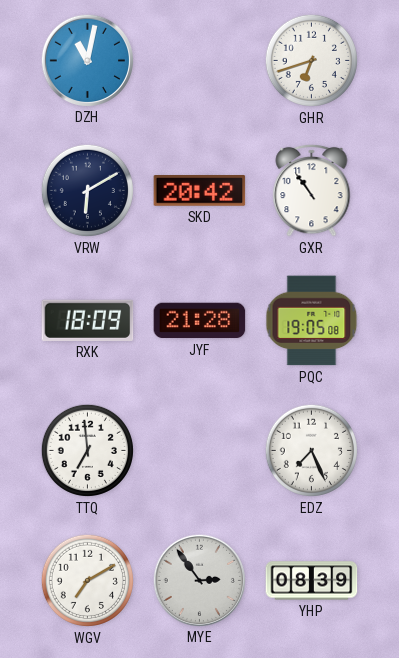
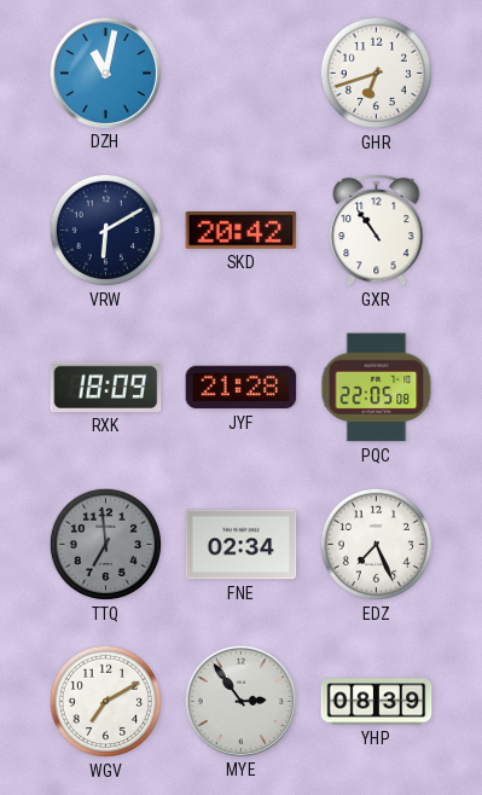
PQC: 19:05 -> 22:05 (377, 388)
TTQ dial: white -> grey (105, 544)
FNE: none -> 02:34 (242, 545)
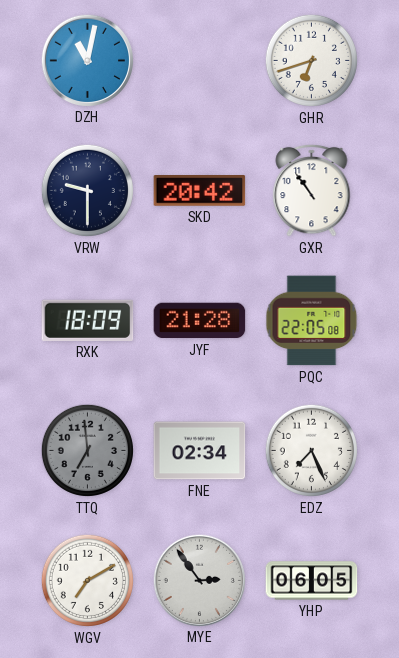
VRW: 6:10 -> 9:30 (87, 190)
YHP: 08:39 -> 06:05 (312, 581)
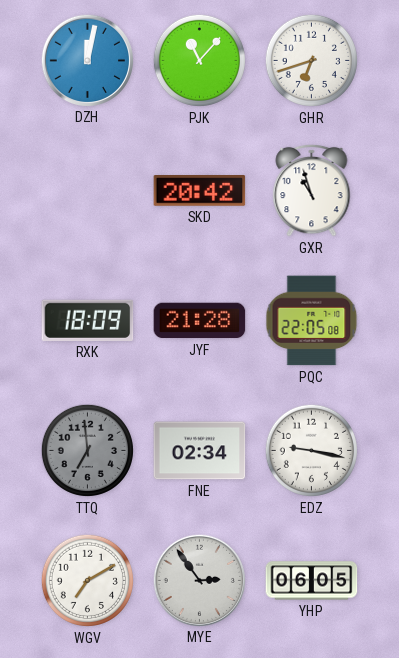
DZH: 11:02 -> 12:02 (87, 60)
PJK: none -> 11:07 (199, 60)
VRW: 9:30 -> none (87, 190)
GXR: 10:54 -> 10:57 (312, 190)
EDZ: 7:26 -> 9:17 (311, 450)
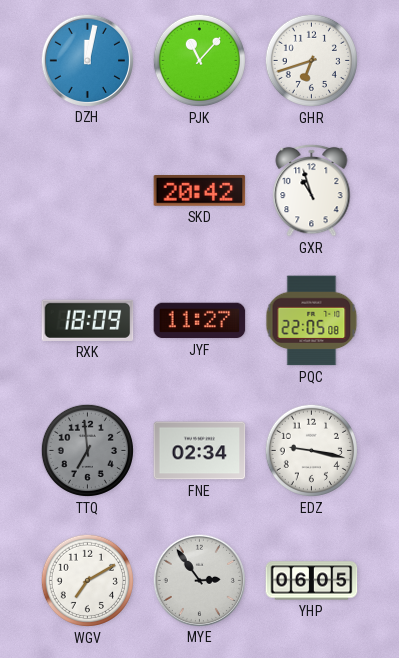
JYF: 21:28 -> 11:27 (200, 321)
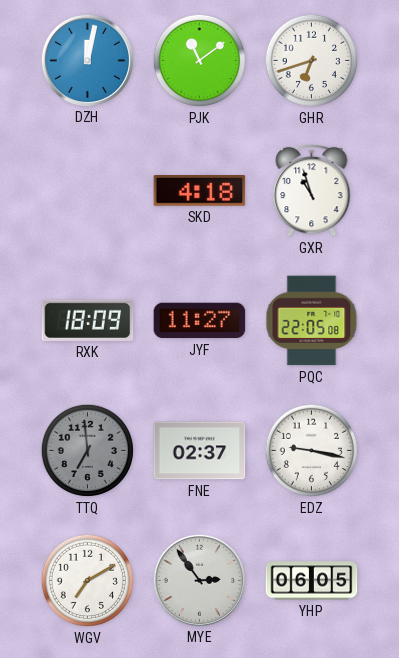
PJK: 11:07 -> 11:09 (199, 60)
SKD: 20:42 -> 4:18 (200, 191)
FNE: 02:34 -> 02:37 (200, 451)
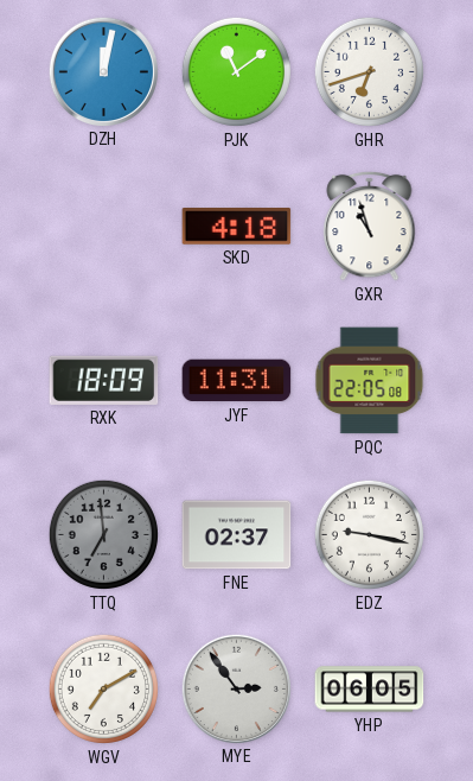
JYF: 11:27 -> 11:31 (237, 381)
